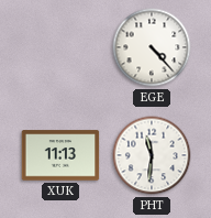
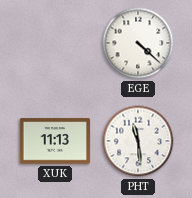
EGE: 4:23 -> 4:22 (138, 43)
PHT: 11:31 -> 11:29 (138, 141)
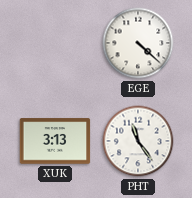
XUK: 11:13 -> 3:13 (55, 141)
PHT: 11:29 -> 11:24 (138, 141)
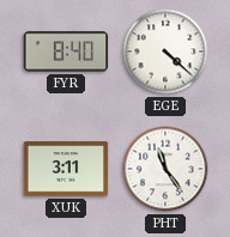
FYR: none -> 8:40 (66, 51)
XUK: 3:13 -> 3:11 (66, 169)
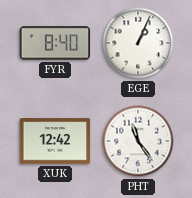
EGE: 4:22 -> 1:04 (138, 43)
XUK: 3:11 -> 12:42 (55, 141)
